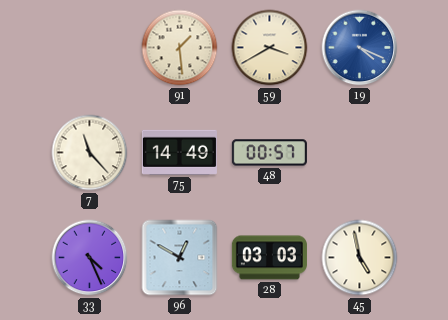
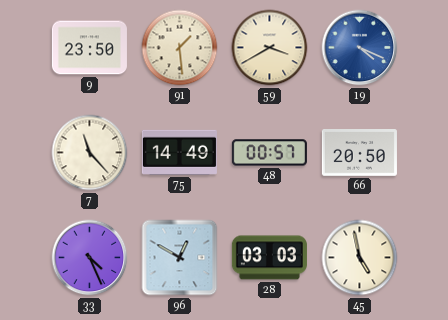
9: none -> 23:50 (89, 48)
66: none -> 20:50 (359, 153)
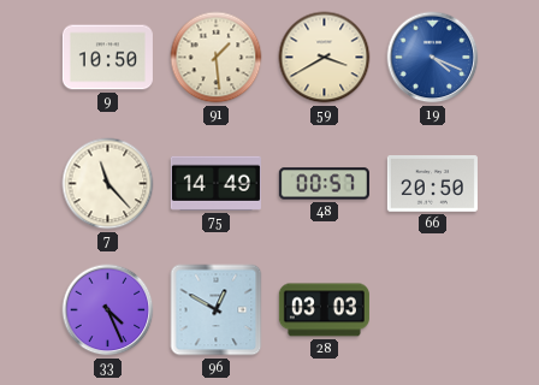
9: 23:50 -> 10:50 (107, 58)
45: 4:58 -> none (360, 258)
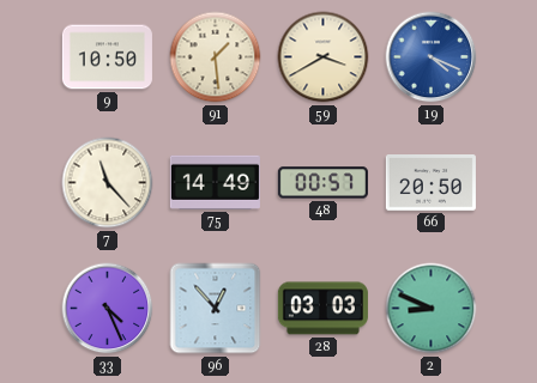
96: 12:50 -> 12:53 (216, 309)
2: none -> 8:49 (432, 309)
